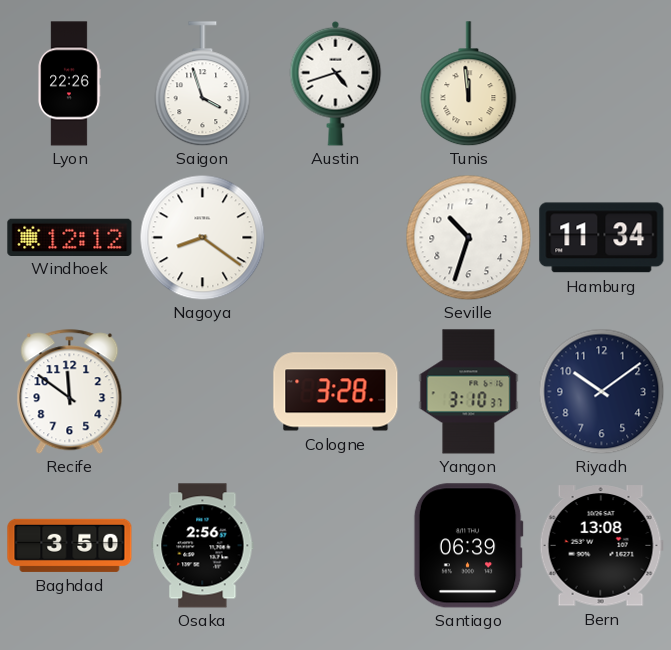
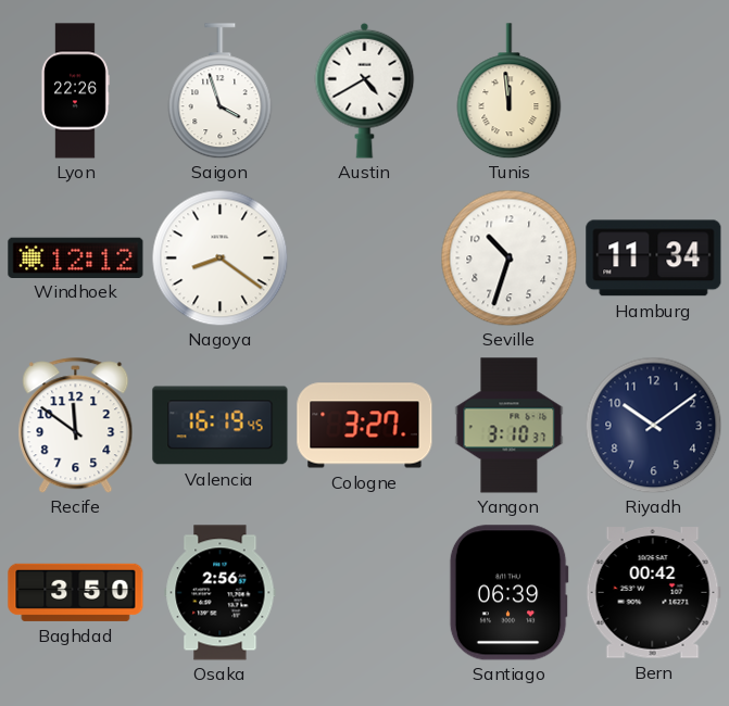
Austin: 4:42 -> 4:40 (365, 90)
Valencia: none -> 16:19 (221, 426)
Cologne: 3:28 -> 3:27 (365, 426)
Bern: 13:08 -> 00:42 (653, 593)
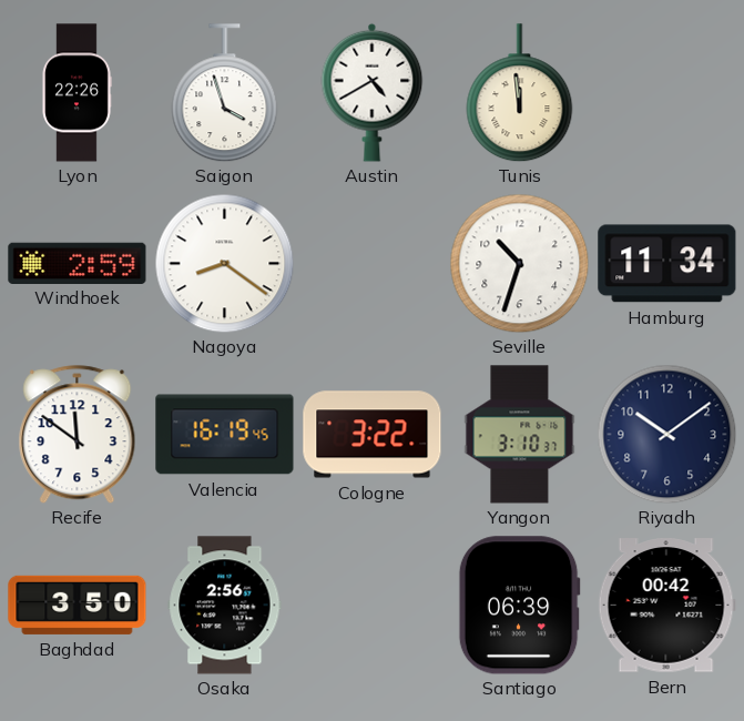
Windhoek: 12:12 -> 2:59 (78, 263)
Cologne: 3:27 -> 3:22 (373, 435)
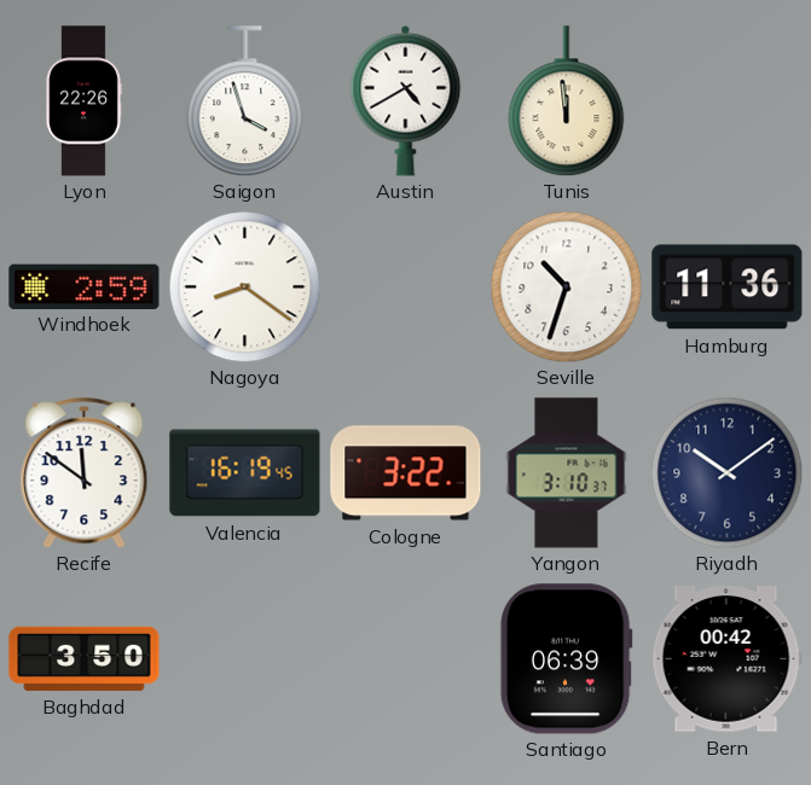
Hamburg: 11:34 -> 11:36 (728, 287)
Osaka: 2:56 -> none (225, 606)
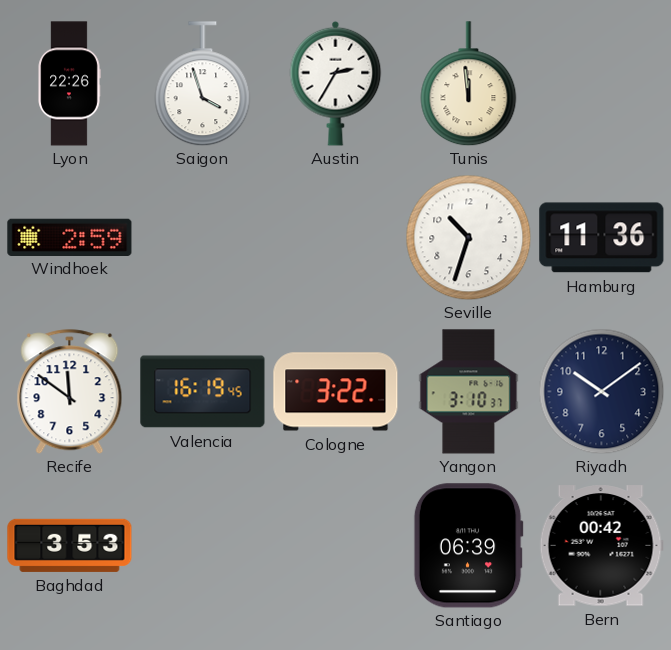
Austin: 4:40 -> 2:35 (336, 83)
Nagoya: 8:21 -> none (244, 286)
Baghdad: 3:50 -> 3:53 (70, 545)
